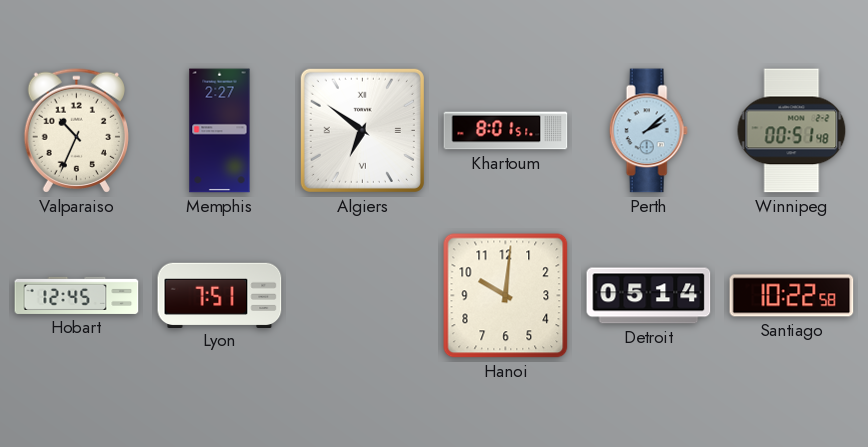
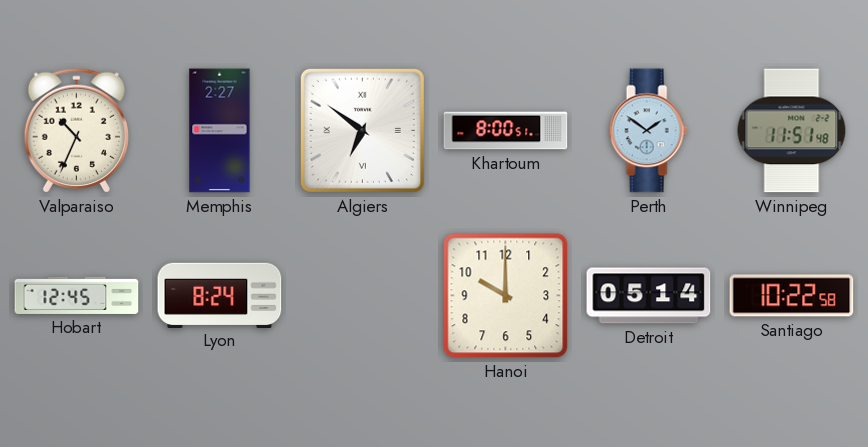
Khartoum: 8:01 -> 8:00 (506, 131)
Perth: 2:08 -> 1:51 (648, 131)
Winnipeg: 00:51 -> 11:51 (792, 131)
Lyon: 7:51 -> 8:24 (220, 295)
Hanoi: 10:01 -> 10:00 (506, 296)
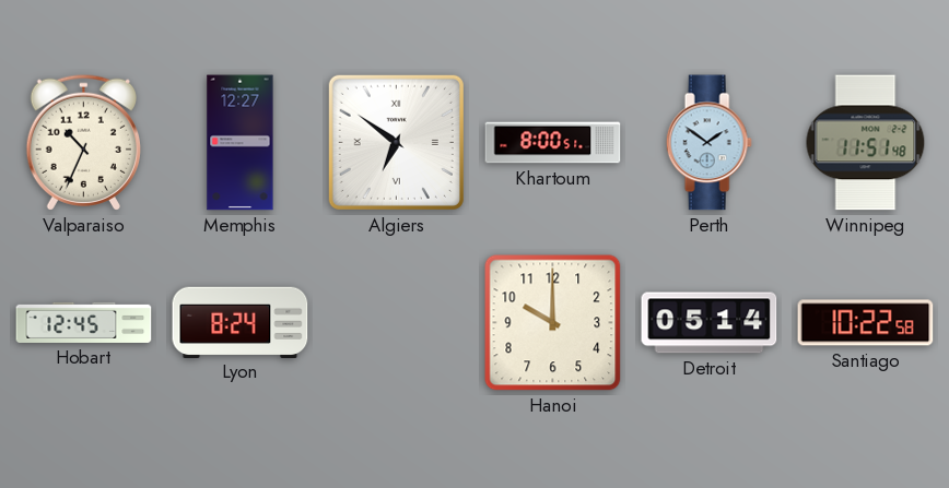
Memphis: 2:27 -> 12:27 (241, 143)
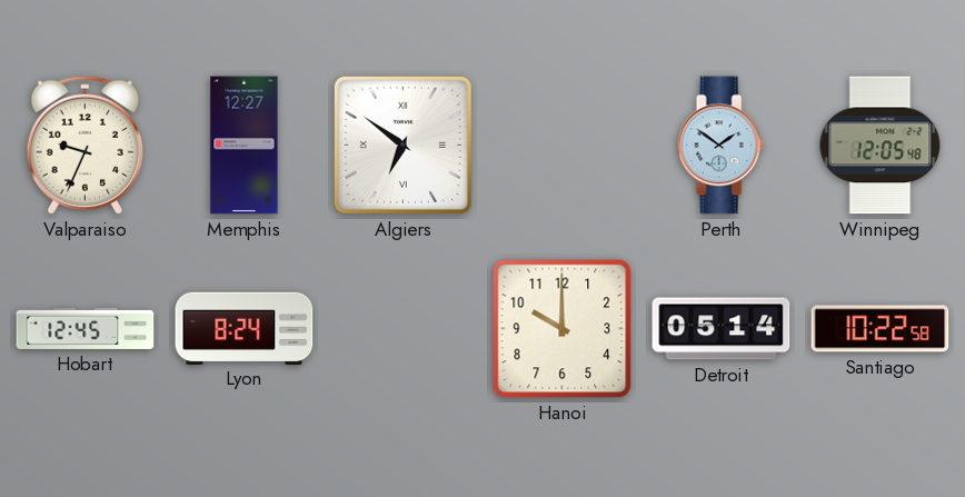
Valparaiso: 10:34 -> 9:34 (84, 145)
Khartoum: 8:00 -> none (553, 143)
Winnipeg: 11:51 -> 12:05 (881, 146)
